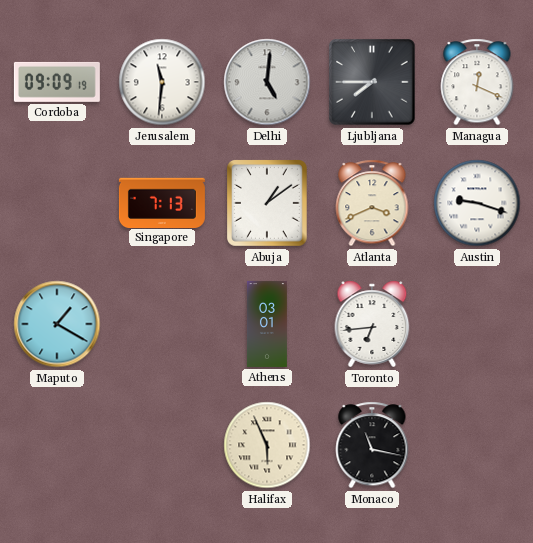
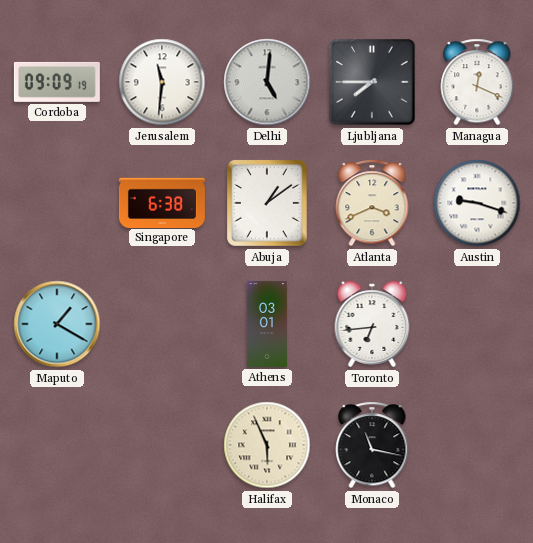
Singapore: 7:13 -> 6:38 (162, 202)
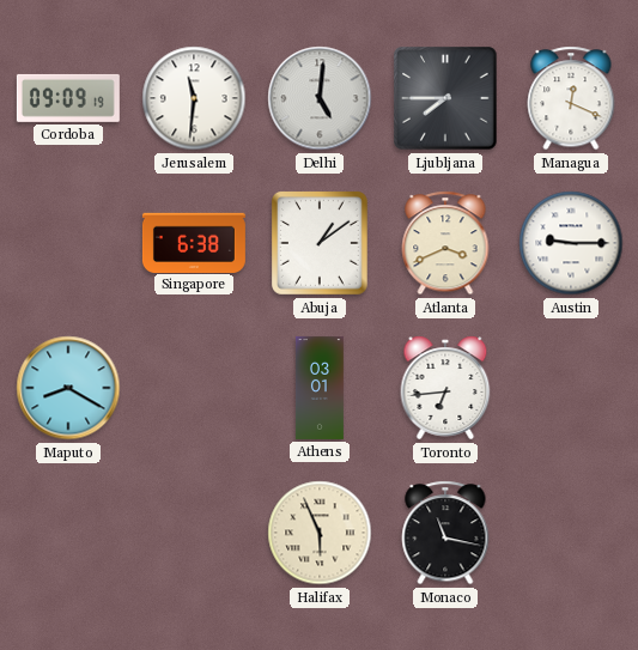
Austin: 9:18 -> 9:15 (571, 243)
Maputo: 1:20 -> 8:20 (68, 388)
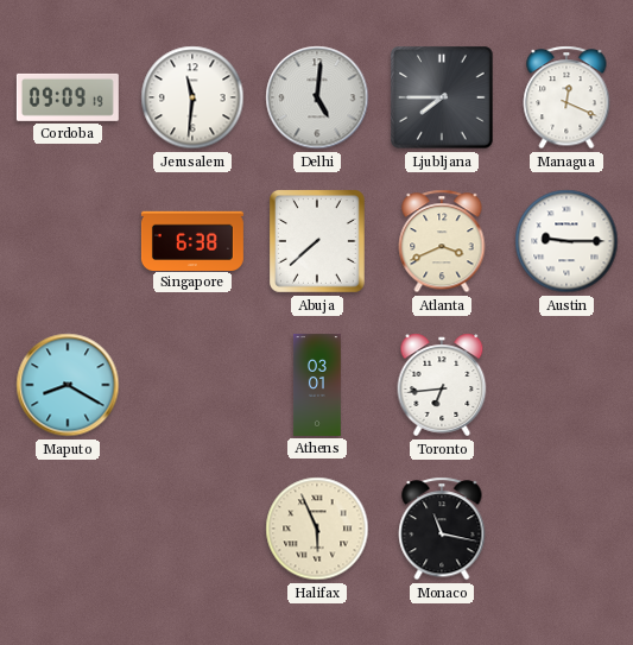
Abuja: 1:09 -> 7:38 (318, 242)
